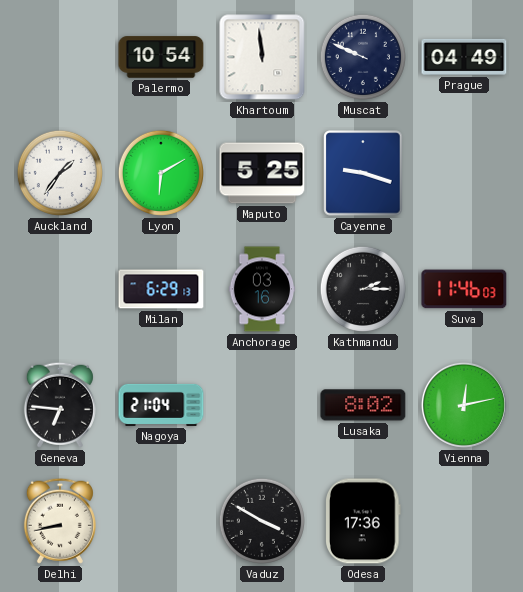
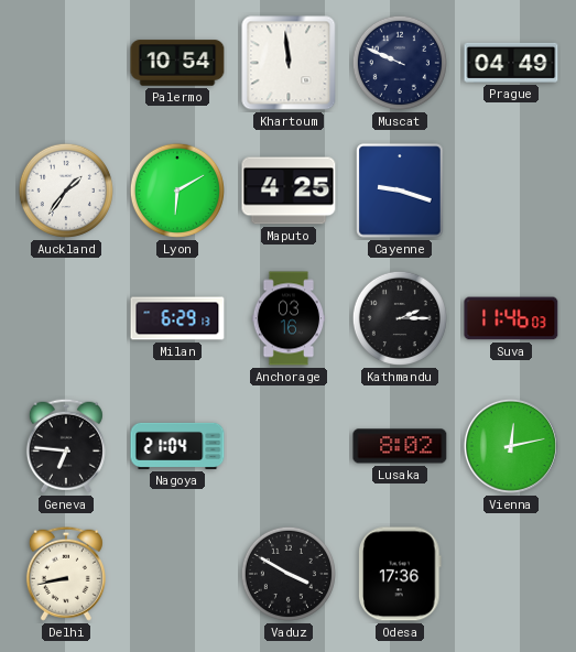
Maputo: 5:25 -> 4:25 (289, 191)
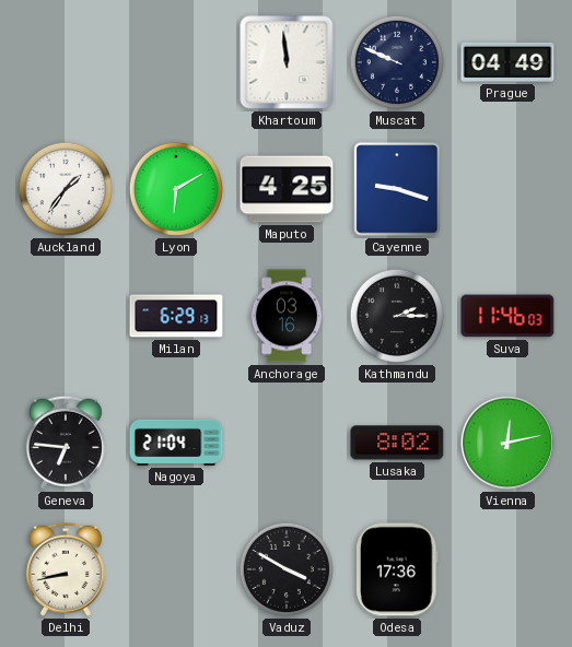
Palermo: 10:54 -> none (177, 63)
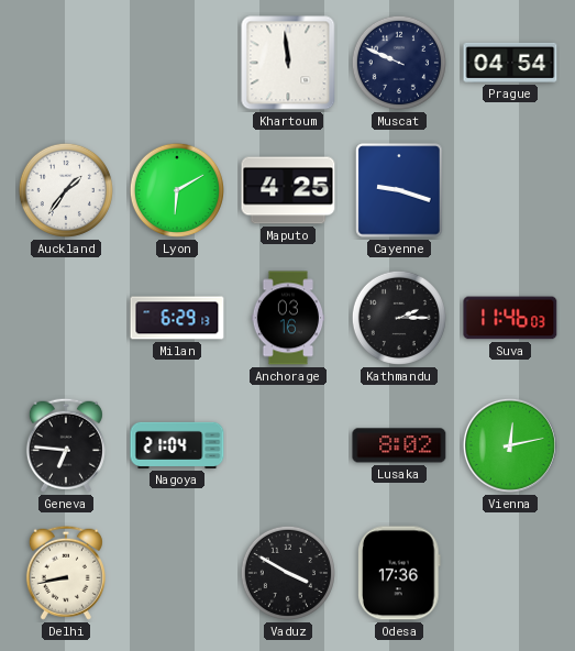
Prague: 04:49 -> 04:54 (510, 63)
